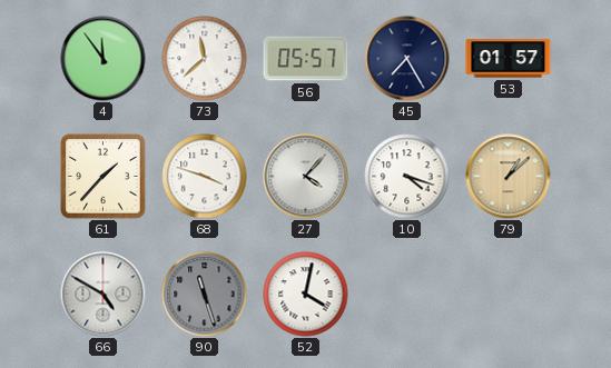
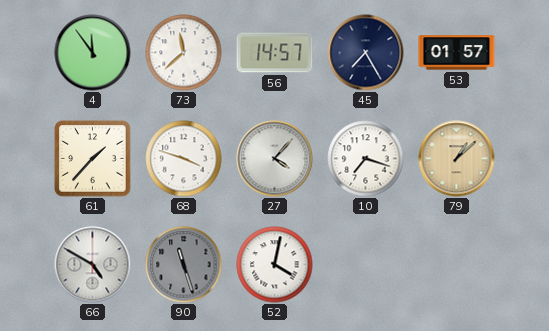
56: 05:57 -> 14:57 (275, 53)
10: 4:18 -> 7:18 (366, 159)
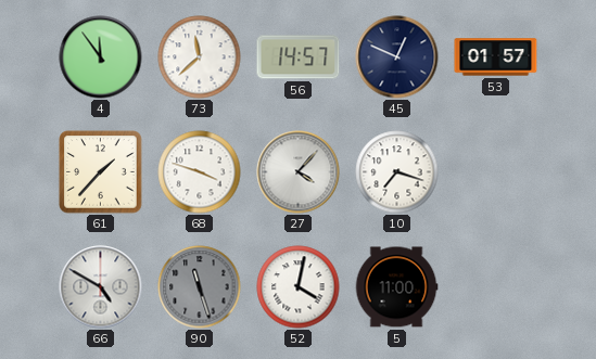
45: 7:25 -> 12:49 (397, 57)
79: 1:08 -> none (457, 159)
5: none -> 11:00 (396, 287)
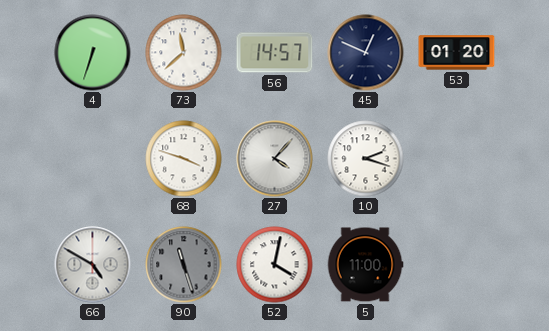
4: 11:54 -> 6:33 (93, 53)
53: 01:57 -> 01:20 (457, 53)
61: 1:37 -> none (101, 172)
10: 7:18 -> 2:18 (366, 159)
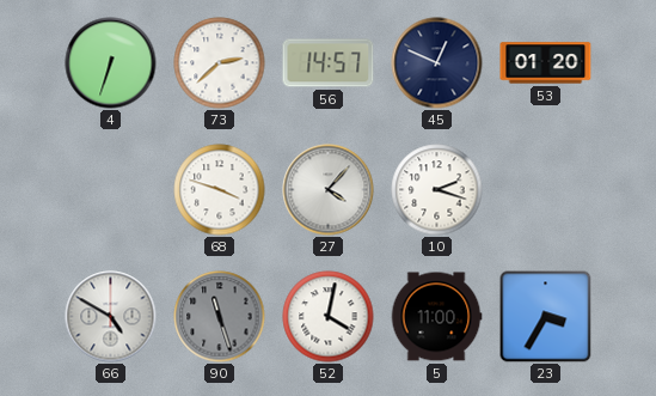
73: 11:38 -> 2:38 (220, 63)
23: none -> 3:35 (546, 317)
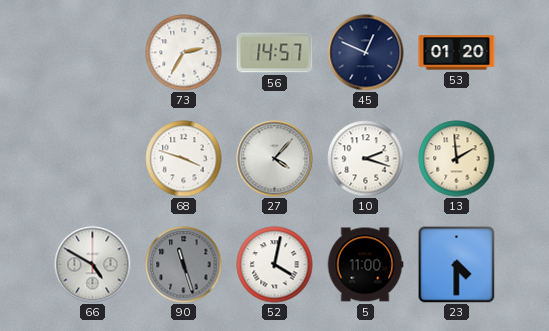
4: 6:33 -> none (111, 63)
73: 2:38 -> 2:35 (184, 53)
13: none -> 1:59 (457, 159)
23: 3:35 -> 4:30 (457, 265)
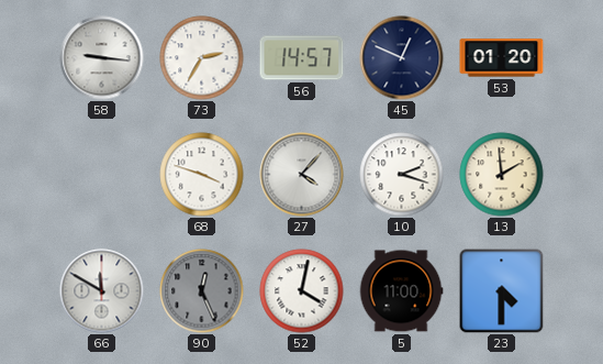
58: none -> 9:16 (102, 58)
66: 4:50 -> 11:50 (102, 291)
90: 11:27 -> 12:26 (202, 291)
